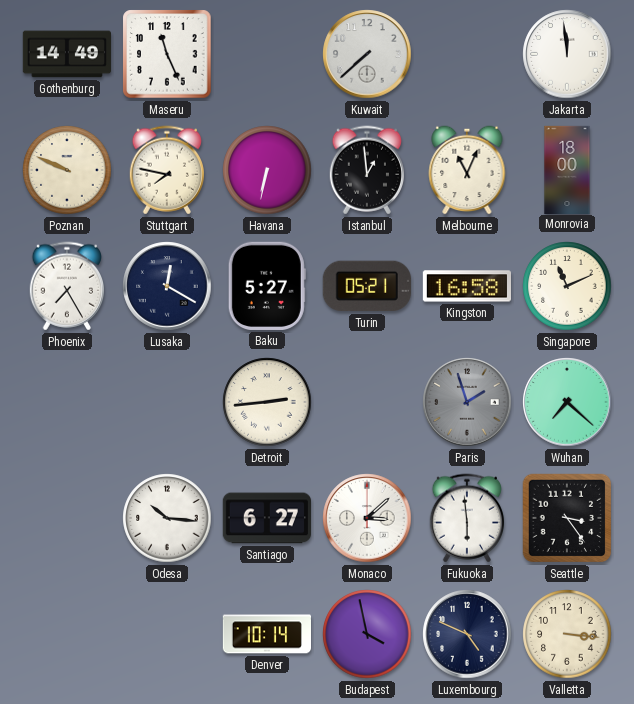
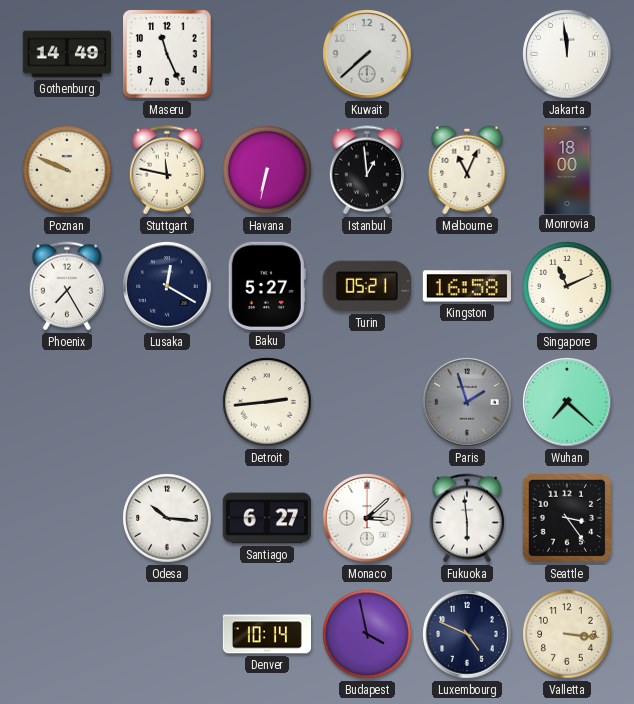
Stuttgart: 7:47 -> 11:47 (166, 170)
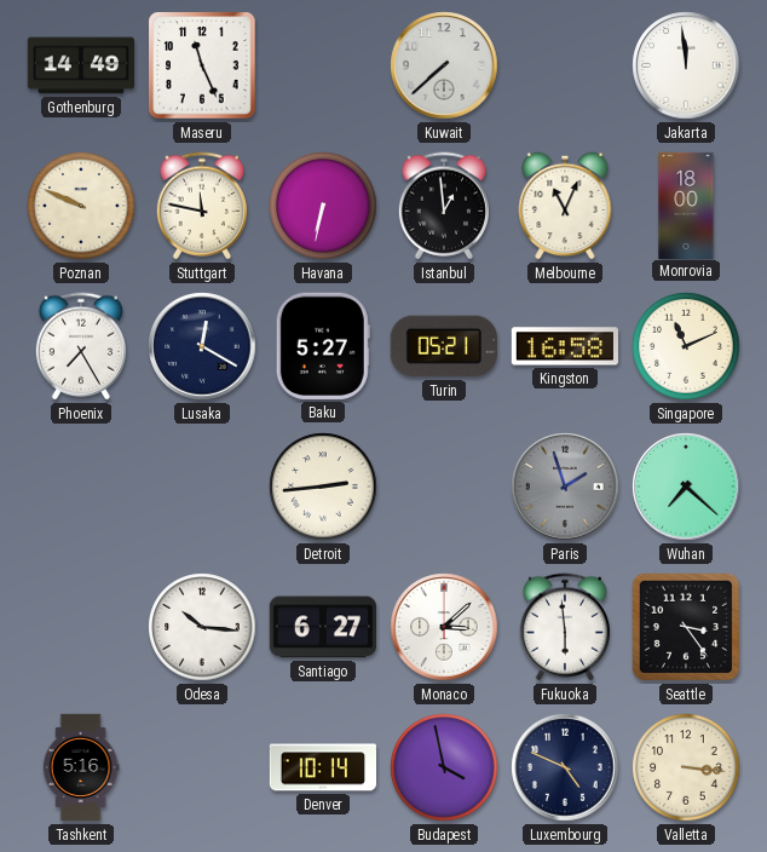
Tashkent: none -> 5:16 (81, 767)
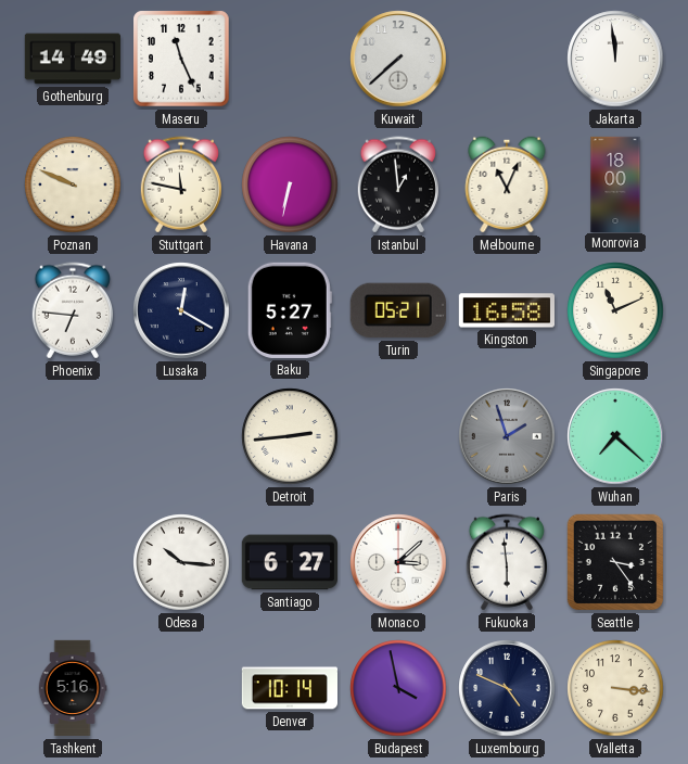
Phoenix: 7:25 -> 6:46 (72, 310)
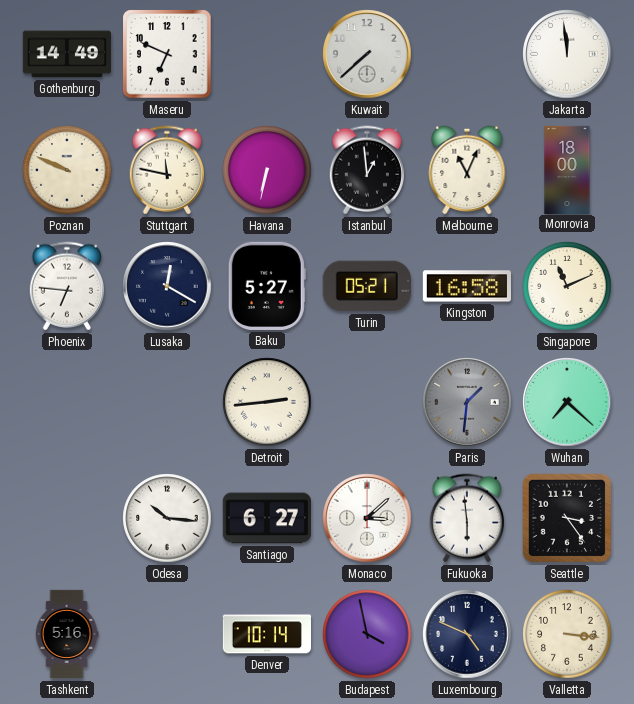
Maseru: 11:26 -> 6:49 (167, 54)
Paris: 1:57 -> 1:31 (467, 402)
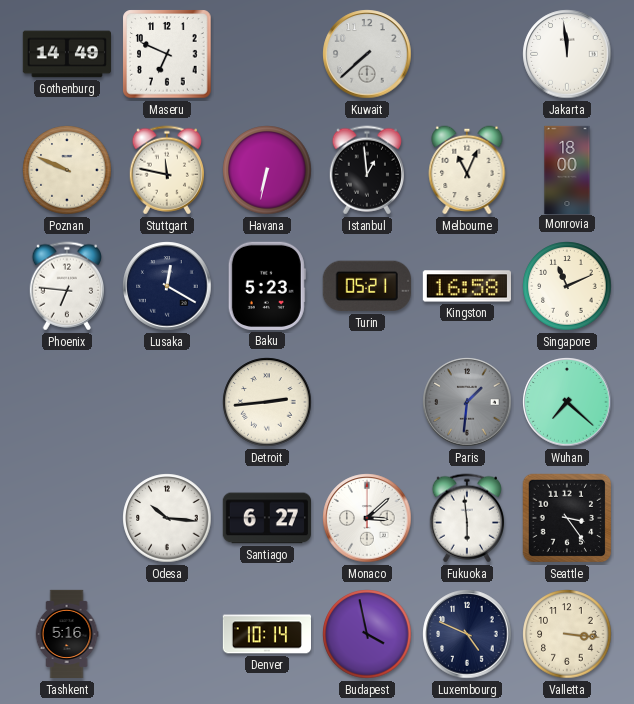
Baku: 5:27 -> 5:23 (267, 286)
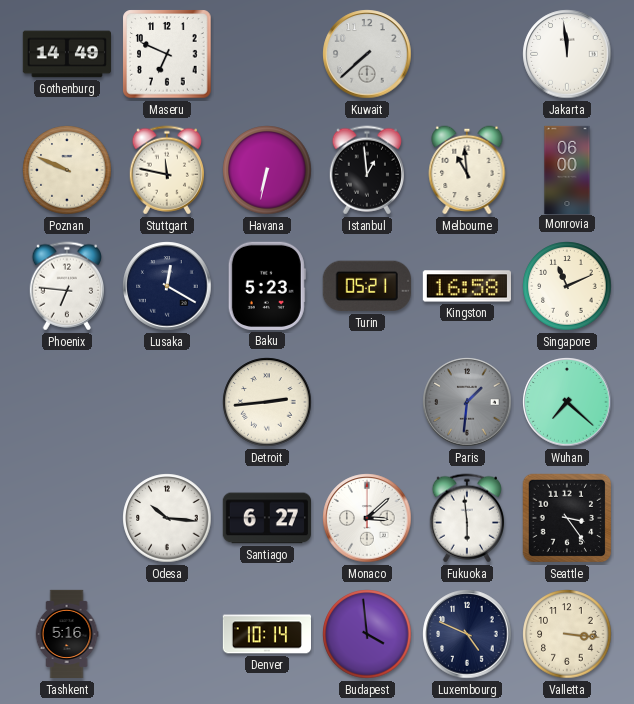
Melbourne: 11:04 -> 10:59 (467, 170)
Monrovia: 18:00 -> 06:00 (567, 169)
Budapest: 3:58 -> 3:59 (367, 634)
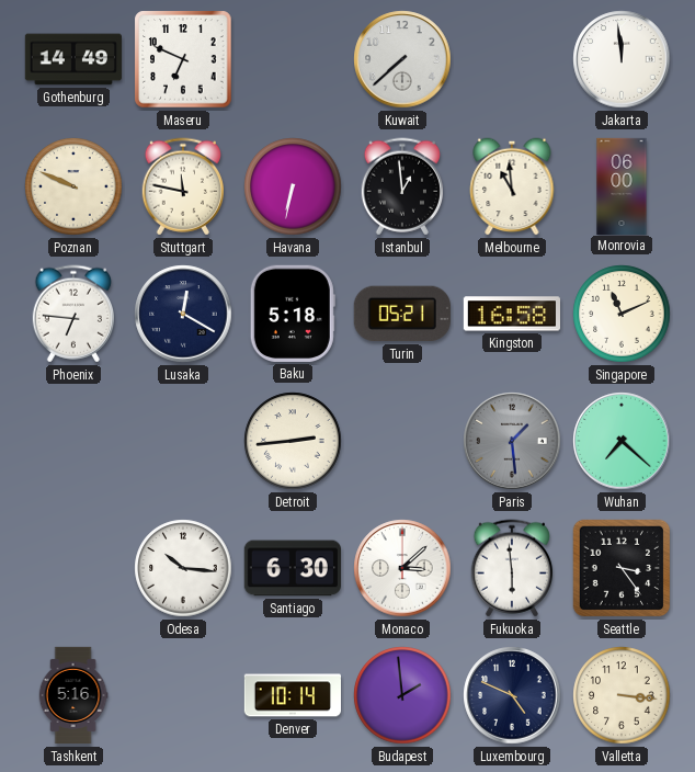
Baku: 5:23 -> 5:18 (293, 314)
Paris: 1:31 -> 1:29 (512, 441)
Santiago: 6:27 -> 6:30 (293, 568)
Budapest: 3:59 -> 1:59 (402, 695)
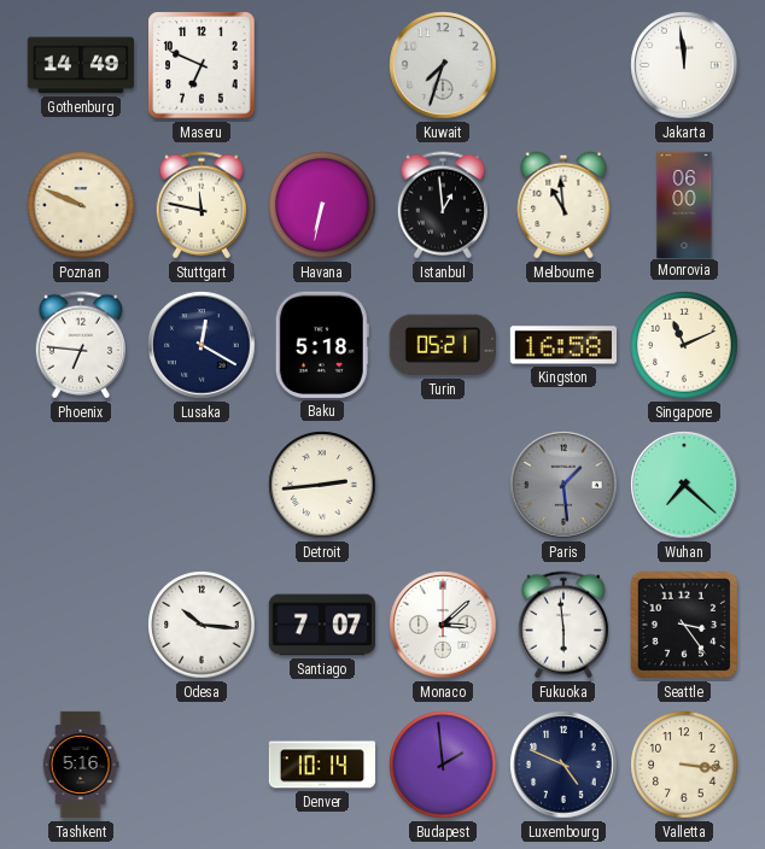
Kuwait: 7:38 -> 7:33 (443, 65)
Santiago: 6:30 -> 7:07 (322, 625)
